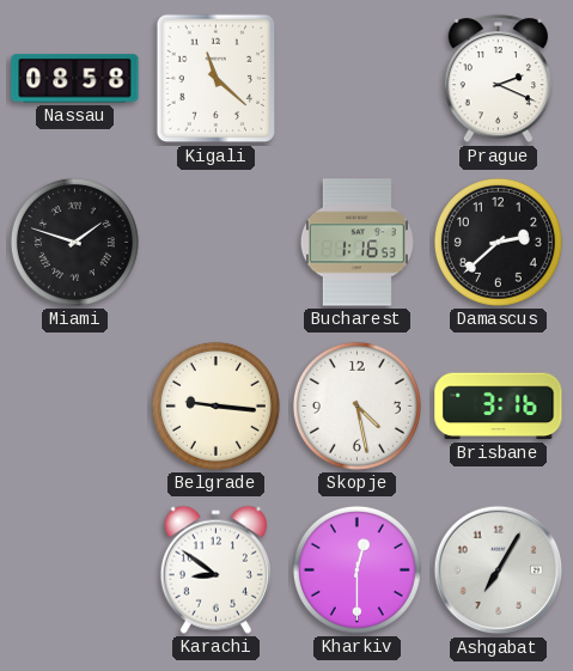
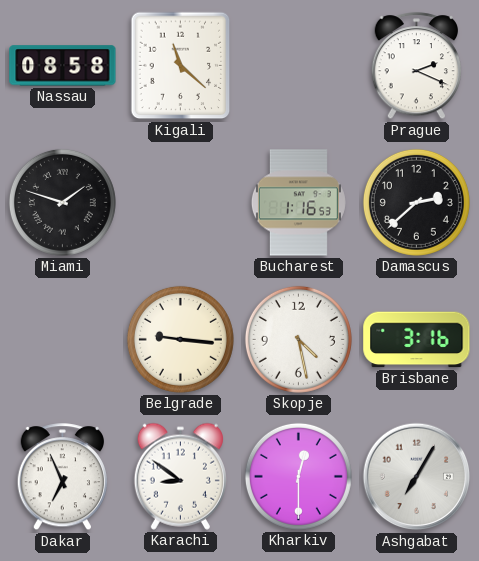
Dakar: none -> 6:56 (62, 477)
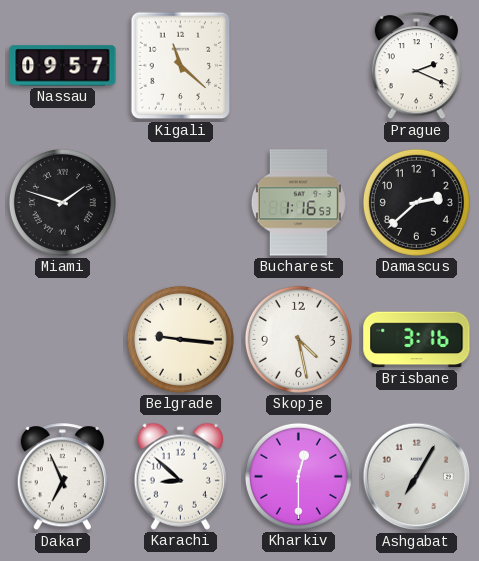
Nassau: 08:58 -> 09:57 (63, 66)
Karachi: 8:51 -> 8:52 (180, 476)
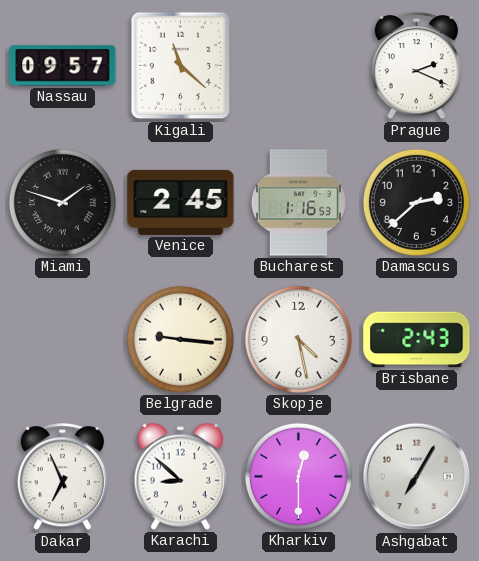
Venice: none -> 2:45 (181, 202)
Brisbane: 3:16 -> 2:43 (417, 340)
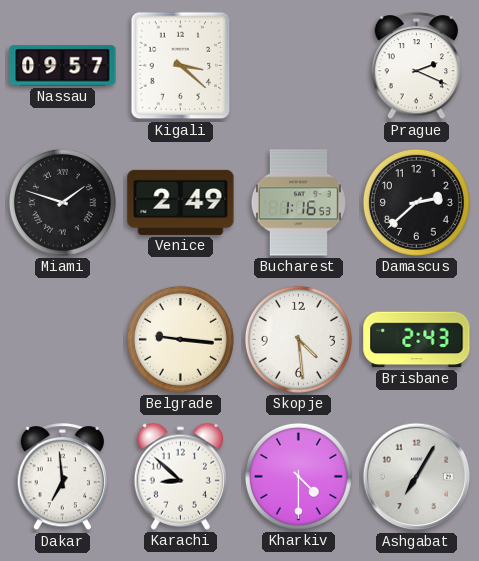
Kigali: 11:22 -> 3:22 (181, 66)
Venice: 2:45 -> 2:49 (181, 202)
Skopje: 4:28 -> 4:29 (298, 339)
Dakar: 6:56 -> 6:59 (62, 477)
Kharkiv: 12:30 -> 4:30 (298, 476)
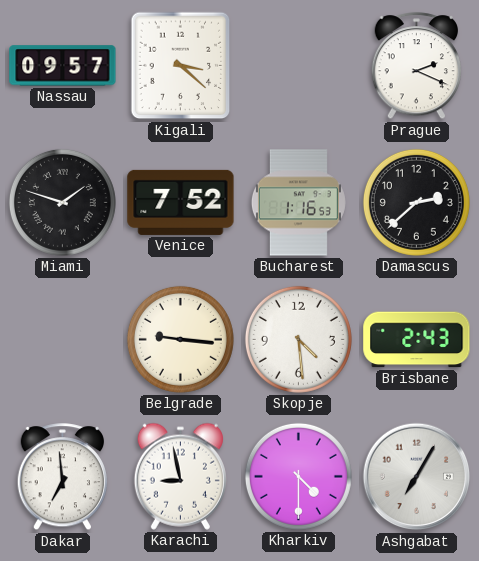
Venice: 2:49 -> 7:52 (181, 202)
Karachi: 8:52 -> 8:58 (180, 476)
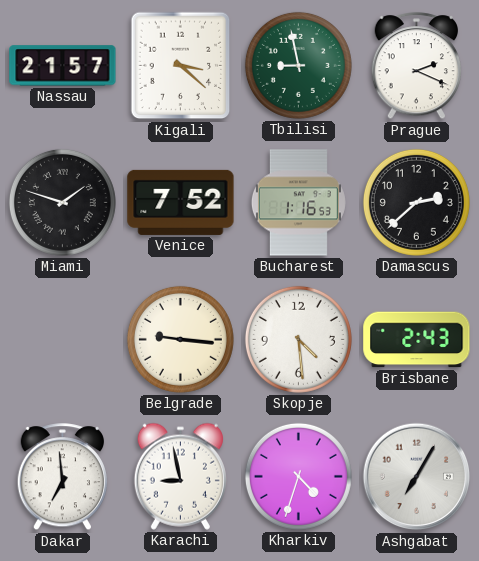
Nassau: 09:57 -> 21:57 (63, 66)
Tbilisi: none -> 8:58 (298, 65)
Kharkiv: 4:30 -> 4:33 (298, 476)
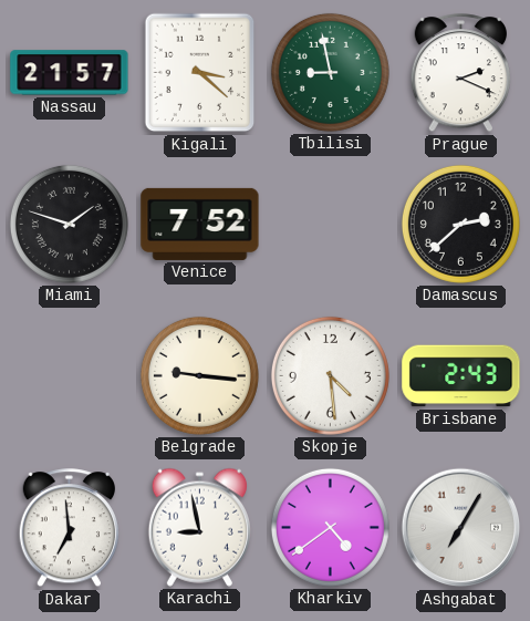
Bucharest: 1:16 -> none (298, 203)
Kharkiv: 4:33 -> 4:39 (330, 527)
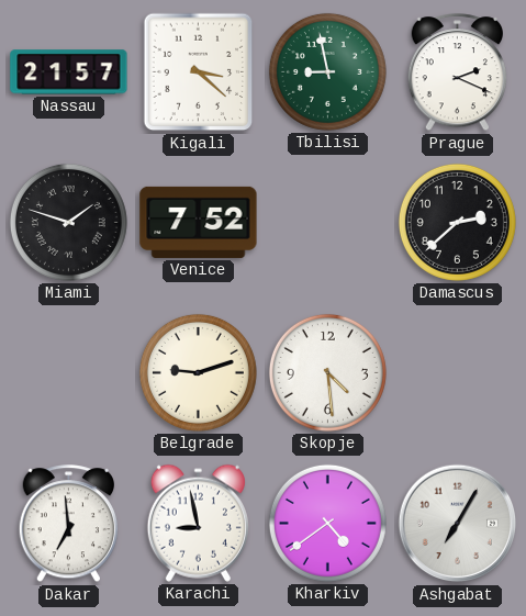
Belgrade: 9:16 -> 9:12 (198, 372)
Brisbane: 2:43 -> none (461, 376)
